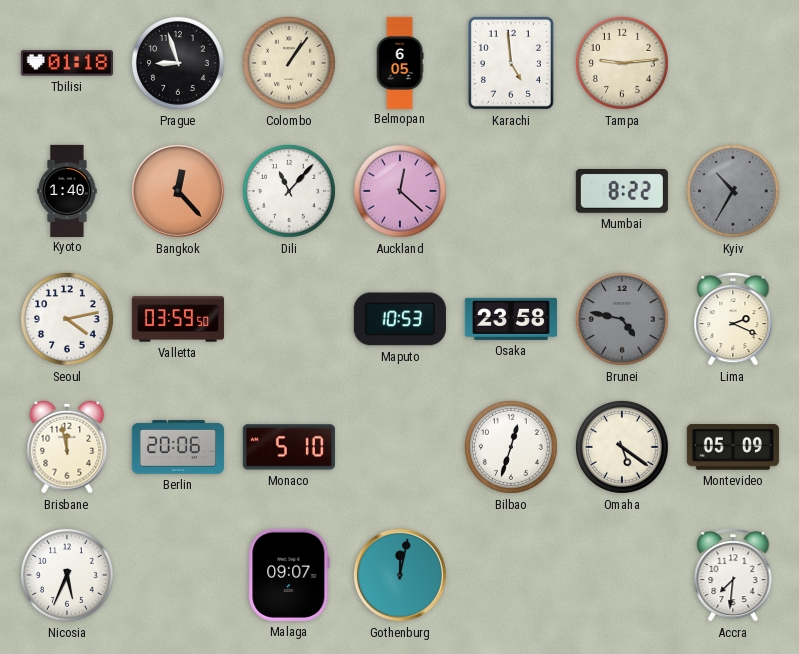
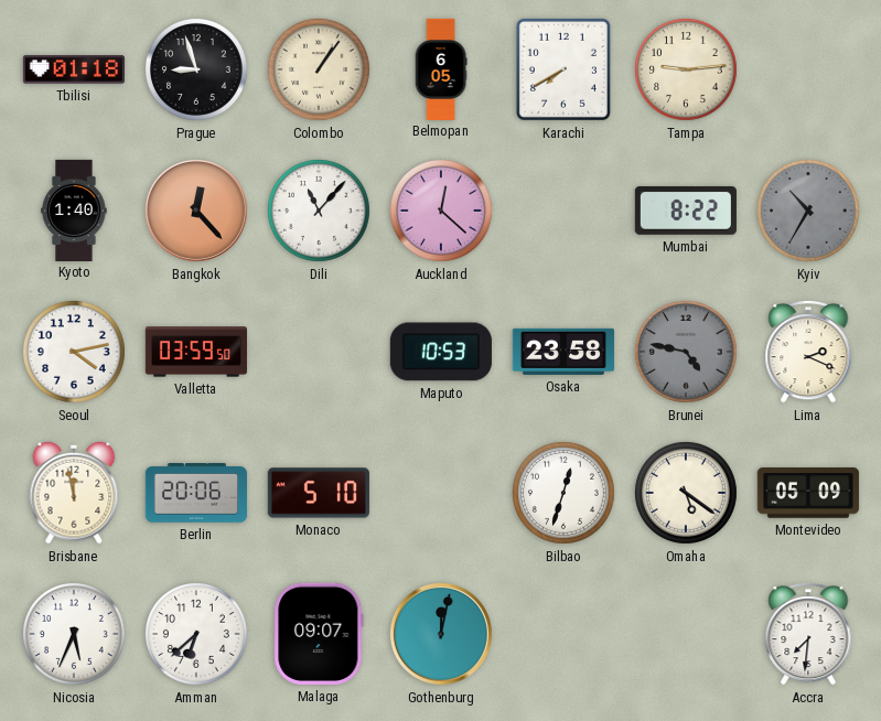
Karachi: 4:59 -> 7:40 (563, 69)
Amman: none -> 6:38 (196, 634)
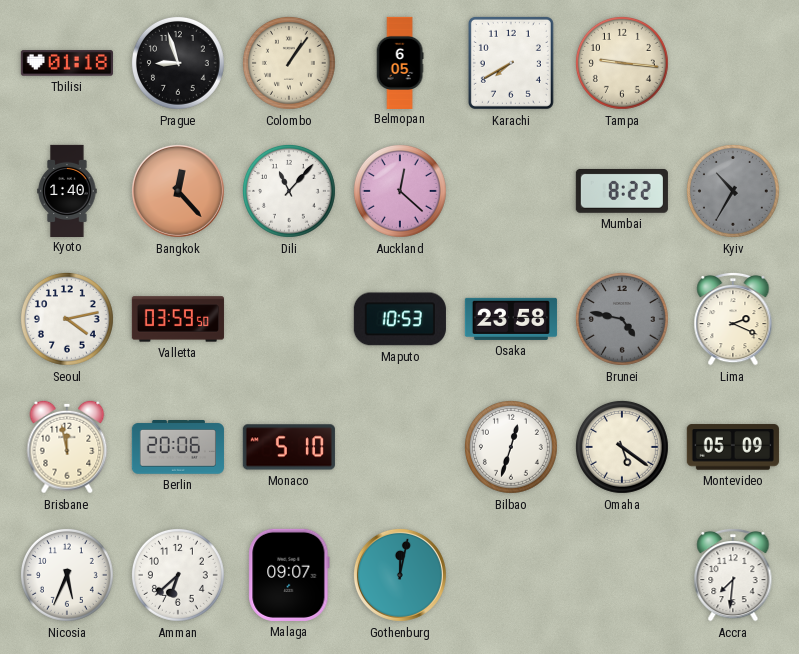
Tampa: 9:14 -> 9:16 (622, 63)
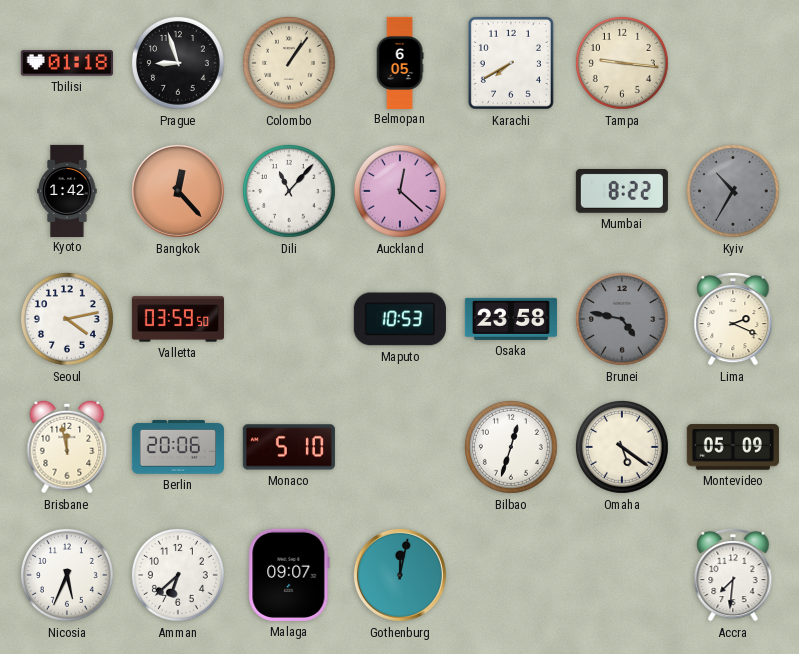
Kyoto: 1:40 -> 1:42 (67, 190)
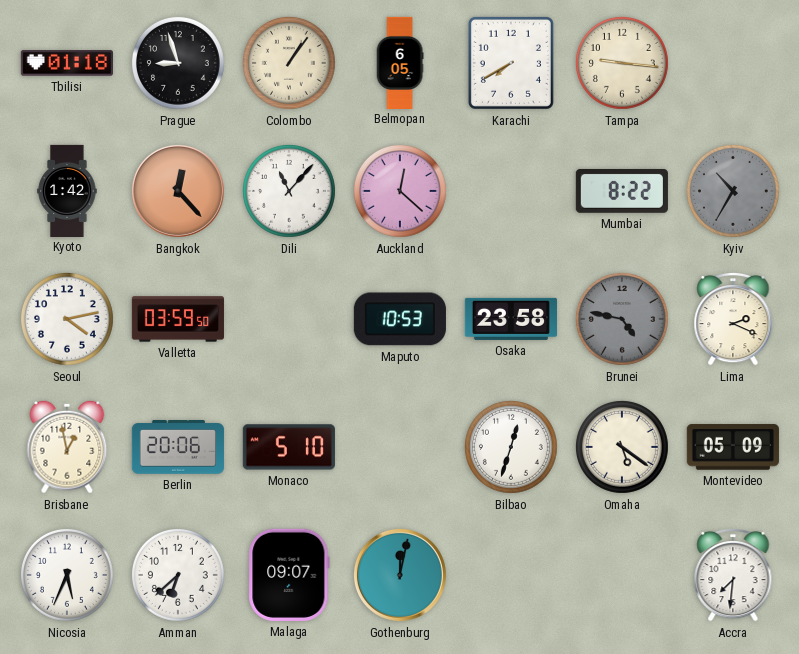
Brisbane: 11:58 -> 12:58 (67, 447)
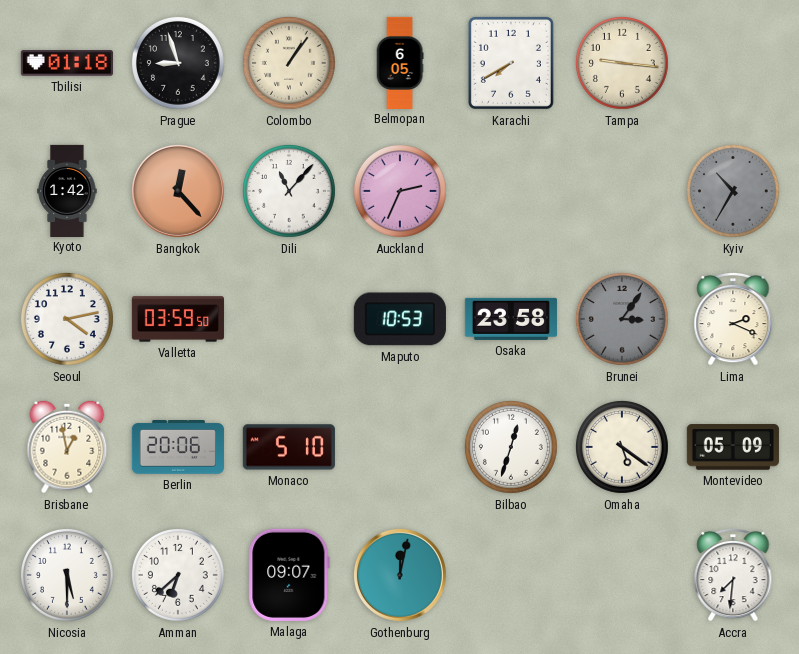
Auckland: 12:22 -> 2:34 (400, 191)
Mumbai: 8:22 -> none (622, 191)
Brunei: 4:47 -> 3:06 (622, 319)
Nicosia: 5:34 -> 5:30 (67, 575)
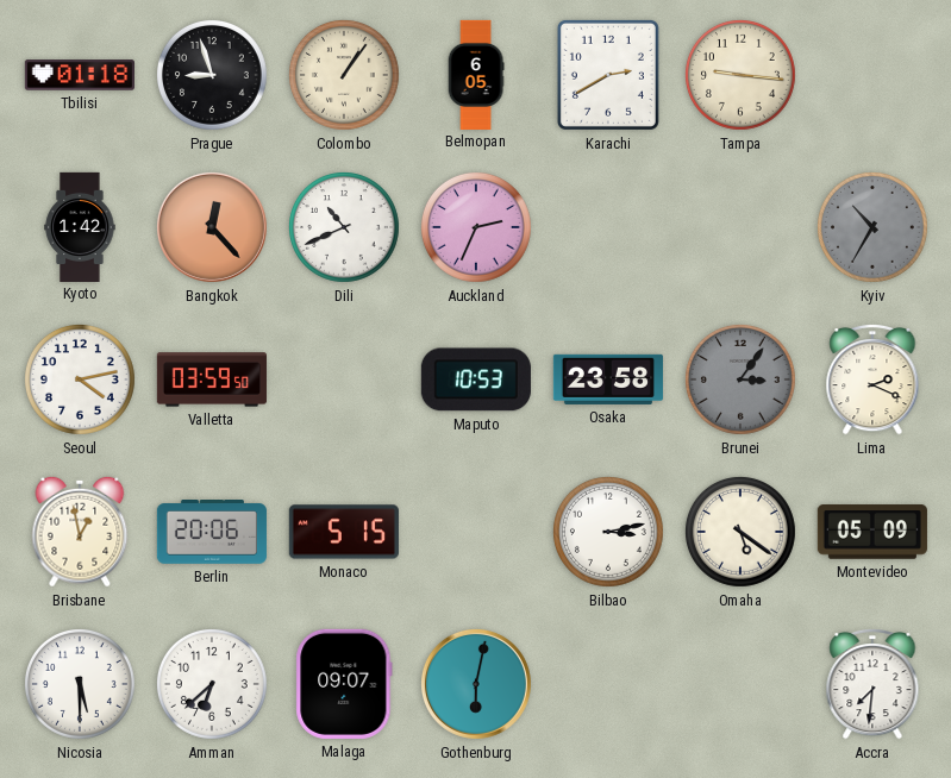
Karachi: 7:40 -> 2:40 (608, 75)
Dili: 11:07 -> 10:41 (344, 227)
Monaco: 5:10 -> 5:15 (344, 532)
Bilbao: 12:33 -> 3:13 (608, 532)
Gothenburg: 12:02 -> 6:02 (476, 684)
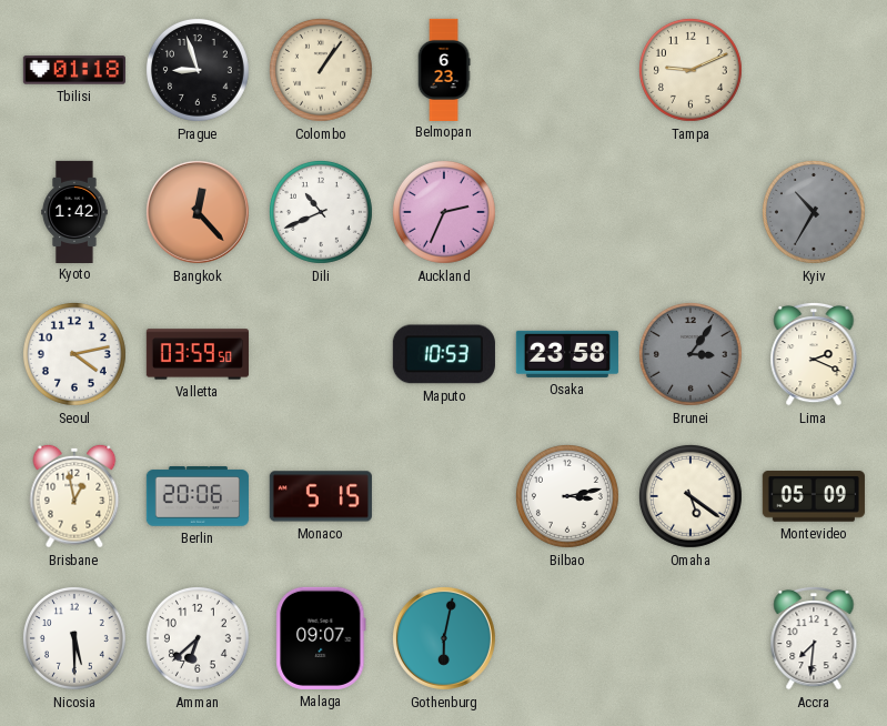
Belmopan: 6:05 -> 6:23 (444, 69)
Karachi: 2:40 -> none (608, 75)
Tampa: 9:16 -> 9:11 (691, 70)
